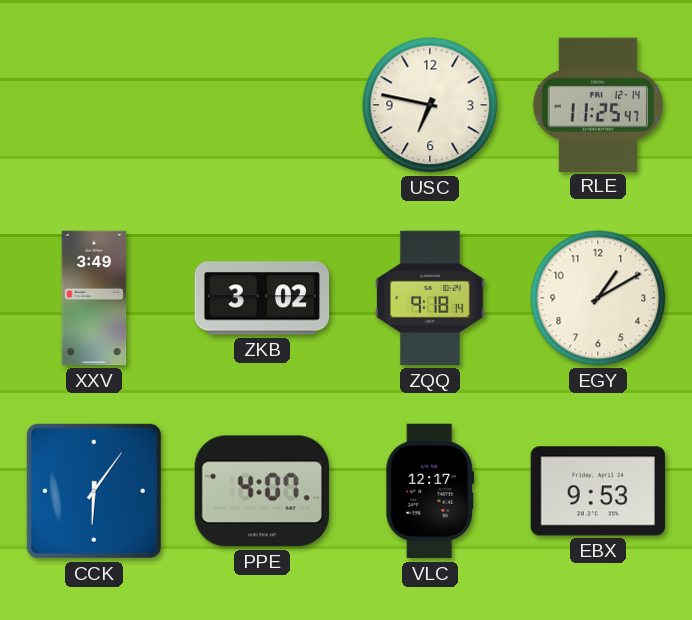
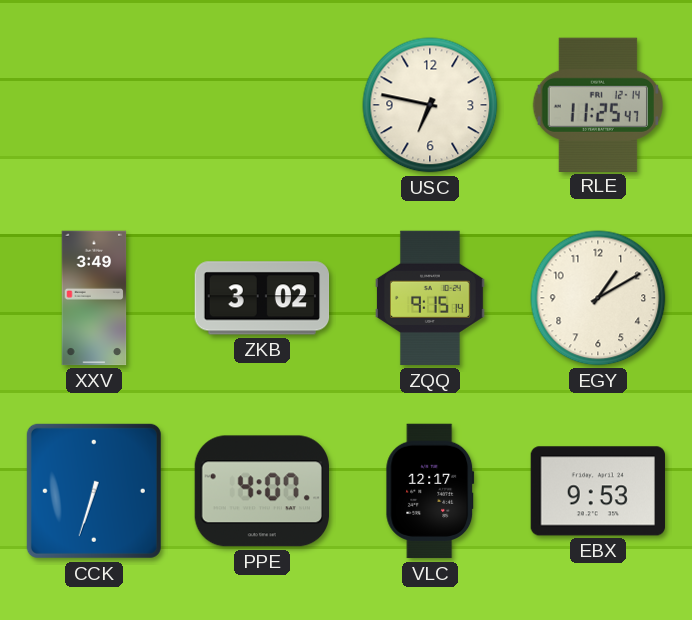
ZQQ: 9:18 -> 9:15 (430, 298)
CCK: 6:06 -> 6:33 (94, 491)
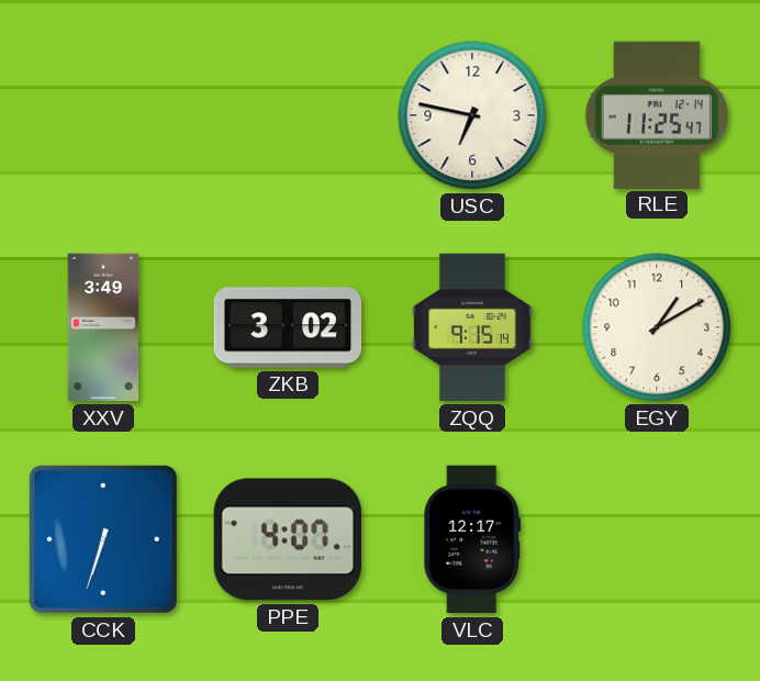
EBX: 9:53 -> none (597, 491)
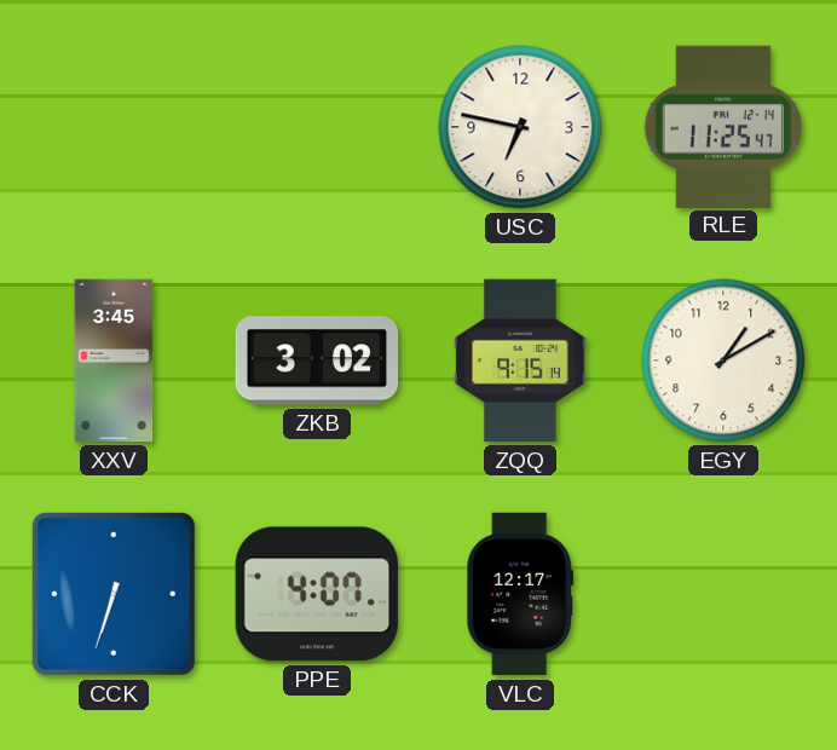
XXV: 3:49 -> 3:45 (114, 360)
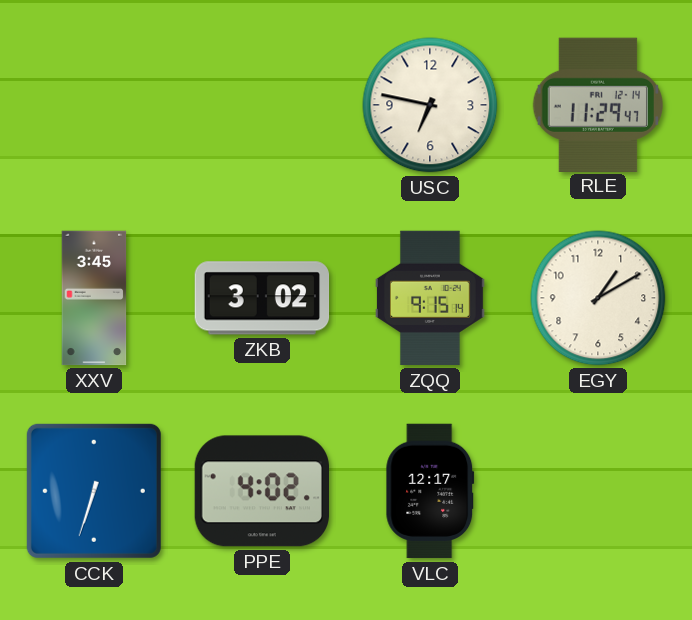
RLE: 11:25 -> 11:29 (597, 104)
PPE: 4:07 -> 4:02 (261, 491)
